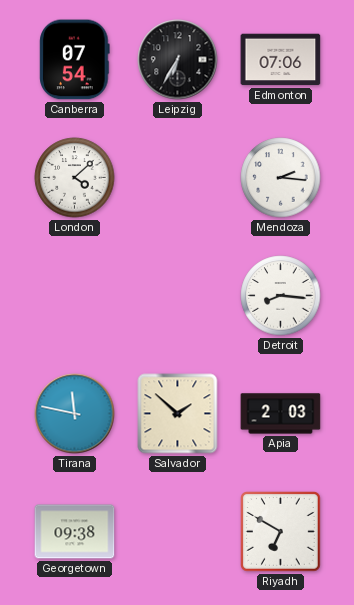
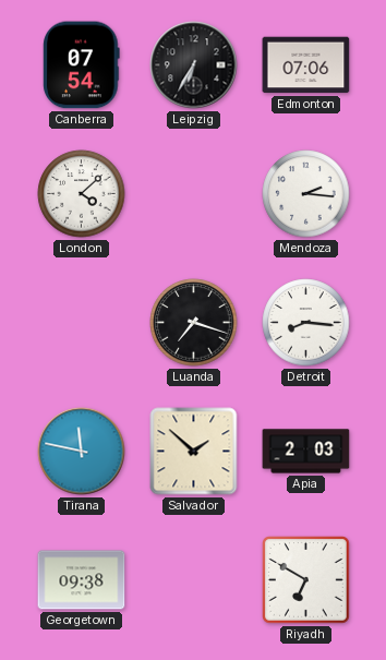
Luanda: none -> 7:18 (194, 323)
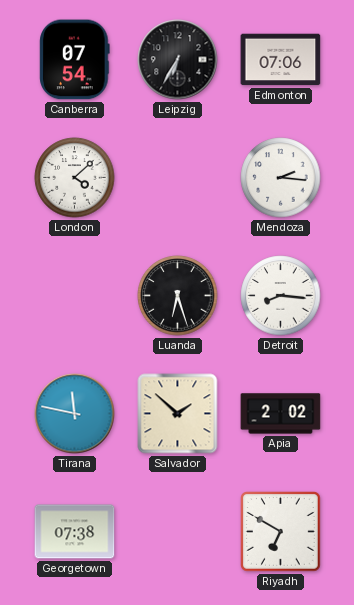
Luanda: 7:18 -> 6:27 (178, 296)
Apia: 2:03 -> 2:02 (281, 414)
Georgetown: 09:38 -> 07:38 (75, 532)
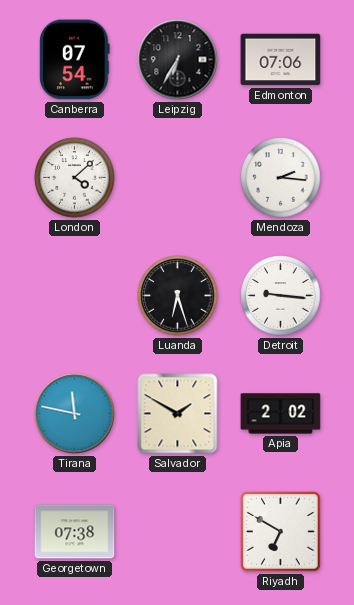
Detroit: 8:16 -> 9:16 (281, 296)
Salvador: 1:52 -> 1:50 (178, 414)
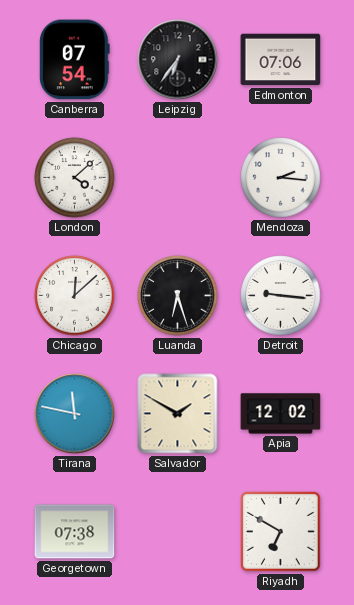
Leipzig: 6:35 -> 6:36 (178, 60)
Chicago: none -> 12:08 (75, 296)
Apia: 2:02 -> 12:02 (281, 414)
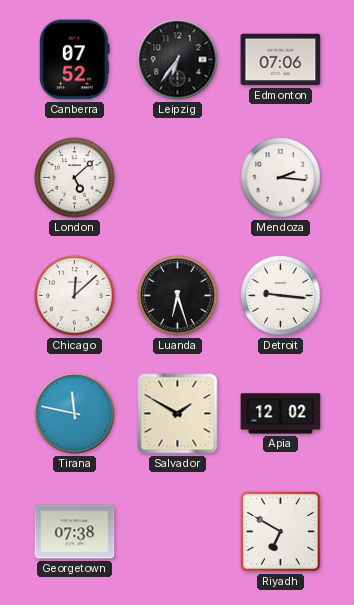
Canberra: 07:54 -> 07:52 (75, 60)
London: 4:08 -> 5:08 (75, 178)
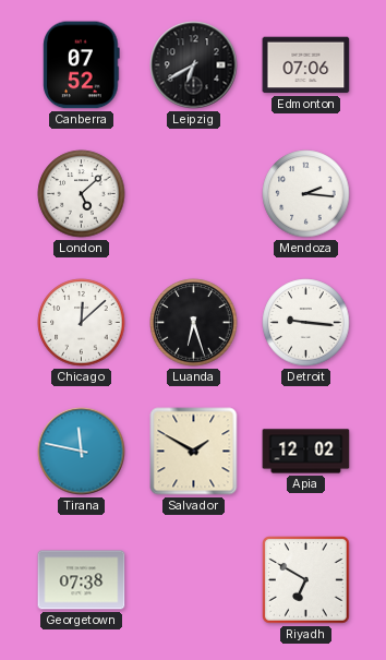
Leipzig: 6:36 -> 6:40 (194, 65)
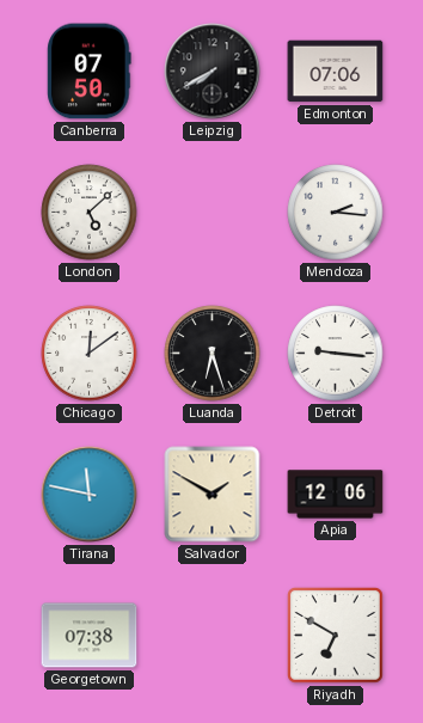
Canberra: 07:52 -> 07:50 (90, 72)
Leipzig: 6:40 -> 7:40 (213, 72)
Chicago: 12:08 -> 12:09 (90, 354)
Apia: 12:02 -> 12:06 (336, 495)
